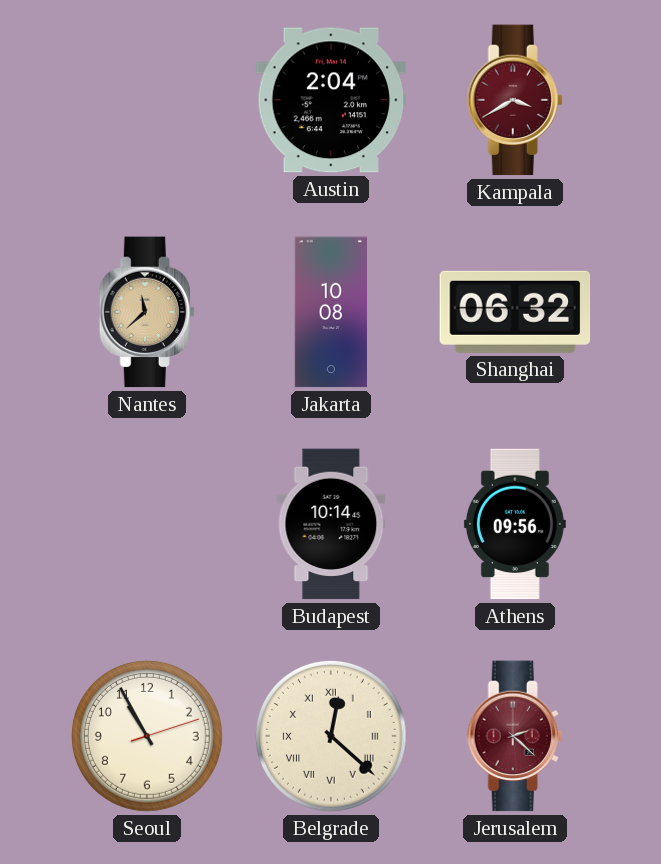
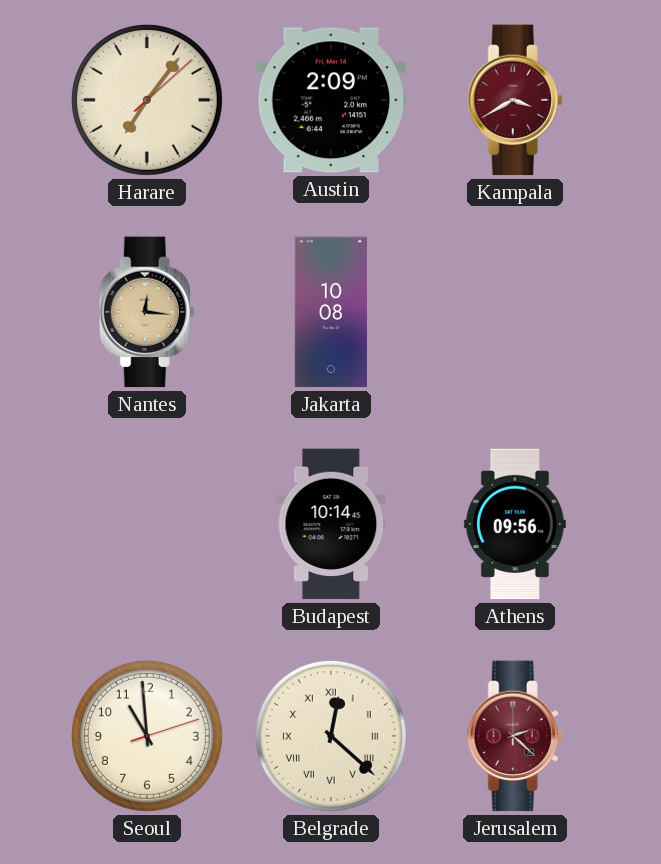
Harare: none -> 7:06 (147, 100)
Austin: 2:04 -> 2:09 (331, 100)
Nantes: 11:38 -> 12:16 (147, 312)
Shanghai: 06:32 -> none (515, 312)
Seoul: 10:55 -> 10:59 (147, 736)
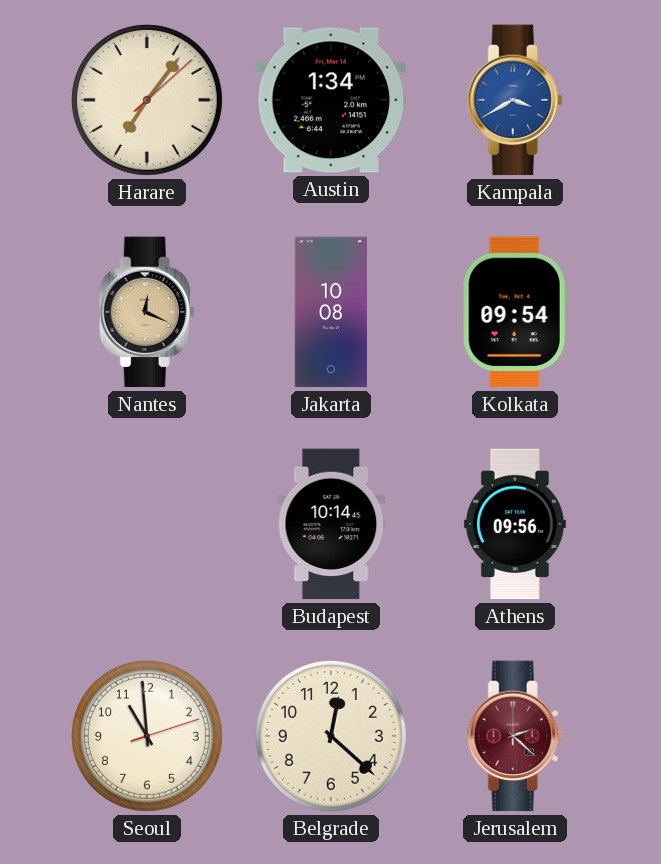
Austin: 2:09 -> 1:34 (331, 100)
Kampala dial: burgundy -> blue (515, 100)
Nantes: 12:16 -> 12:19 (147, 312)
Kolkata: none -> 09:54 (515, 312)
Belgrade numerals: Roman -> Arabic (331, 736)
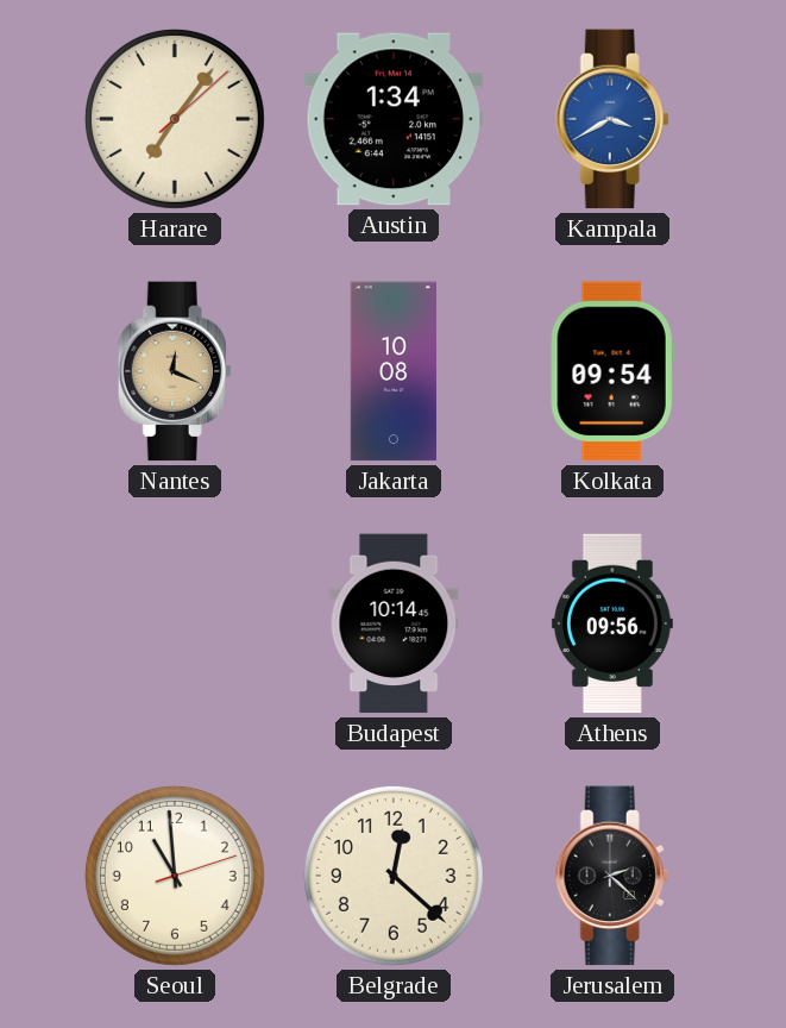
Jerusalem dial: burgundy -> black (612, 876)
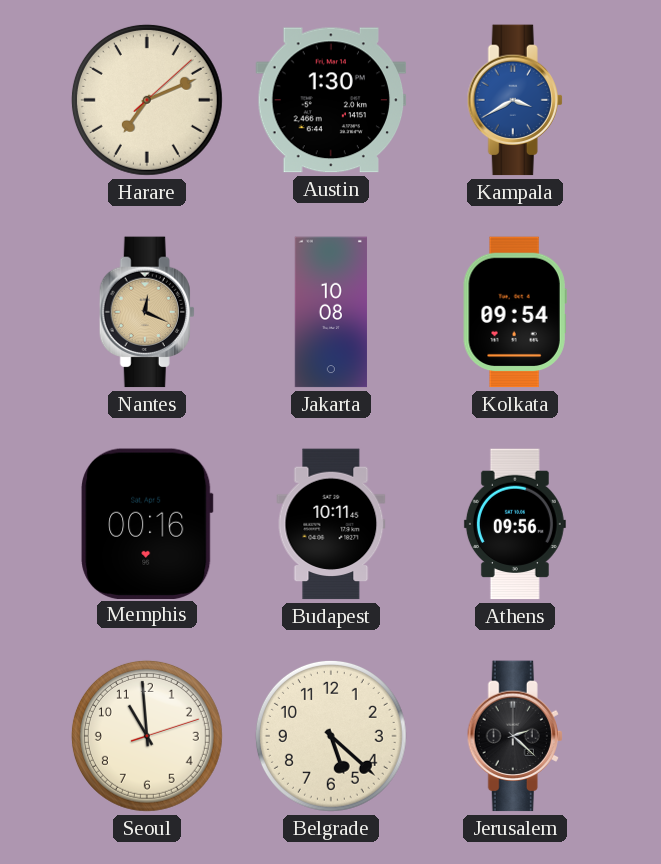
Harare: 7:06 -> 7:11 (147, 100)
Austin: 1:34 -> 1:30 (331, 100)
Memphis: none -> 00:16 (147, 523)
Budapest: 10:14 -> 10:11 (331, 524)
Belgrade: 12:22 -> 5:22 (331, 736)
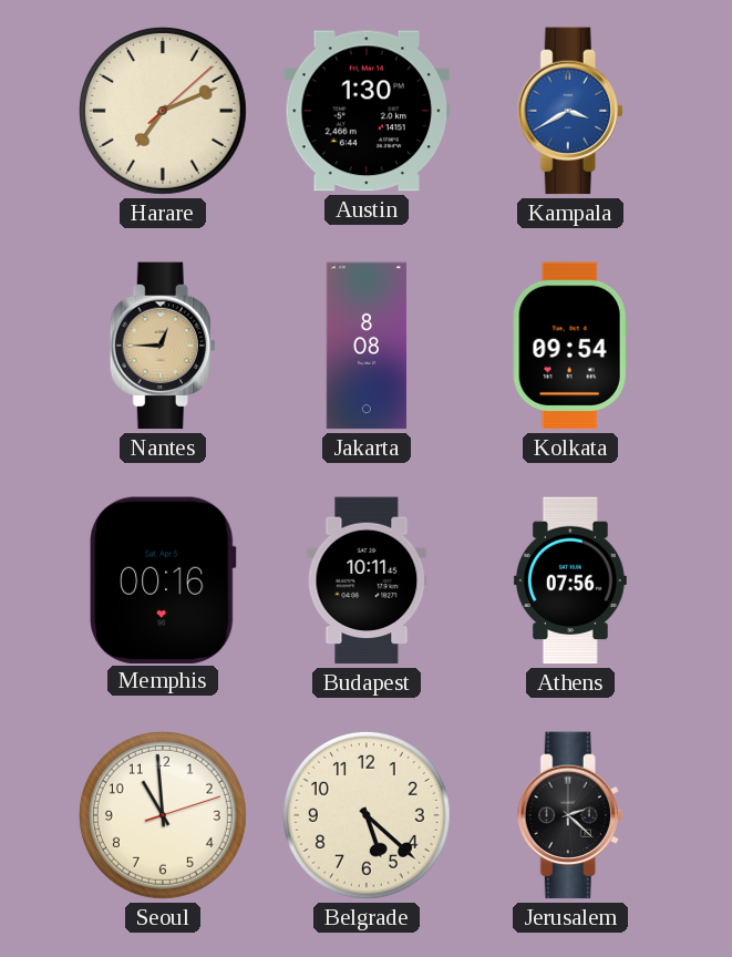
Nantes: 12:19 -> 12:45 (163, 346)
Jakarta: 10:08 -> 8:08 (367, 346)
Athens: 09:56 -> 07:56 (570, 580)
